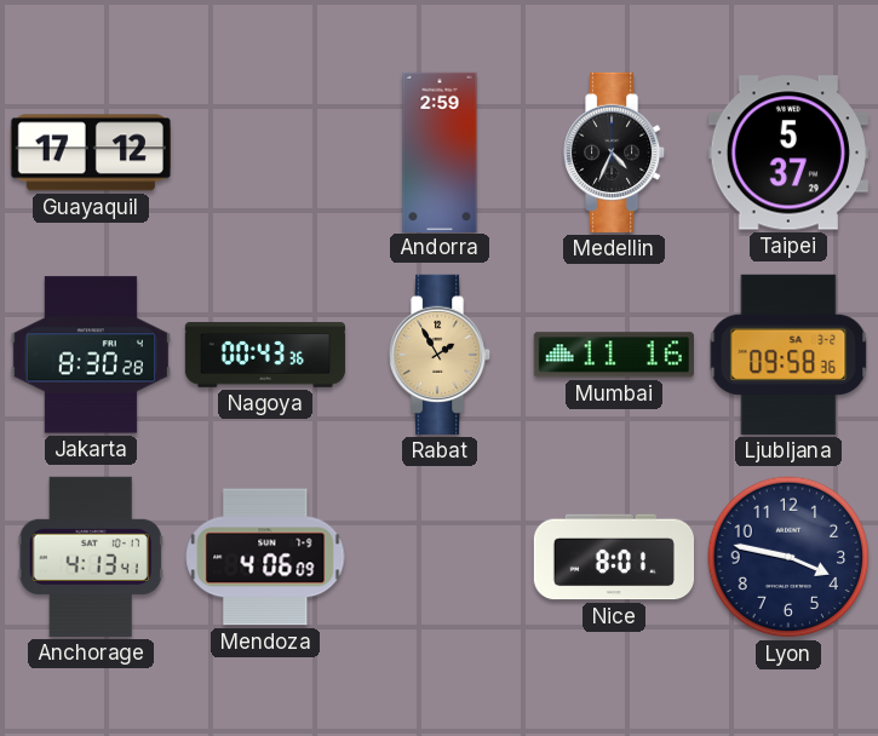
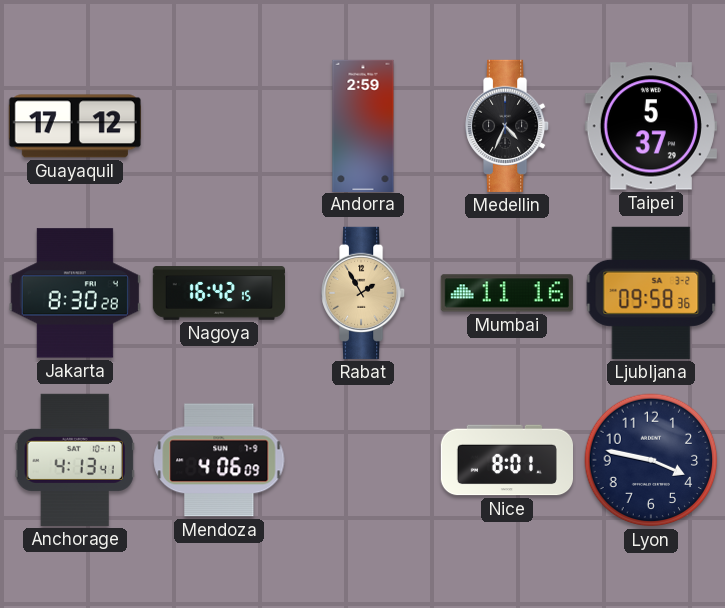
Nagoya: 00:43 -> 16:42 (218, 293)
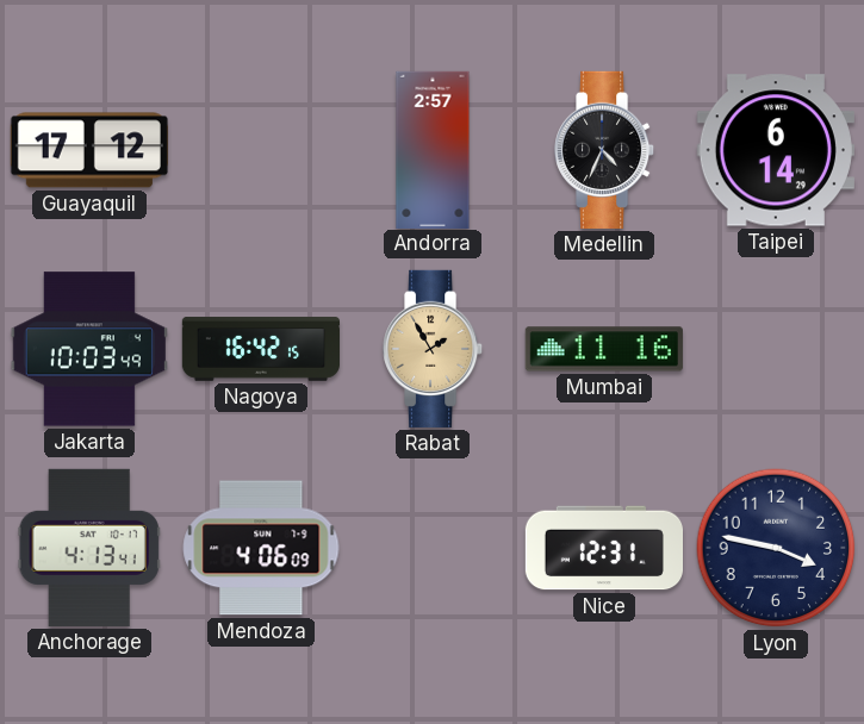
Andorra: 2:59 -> 2:57 (433, 149)
Taipei: 5:37 -> 6:14 (776, 150)
Jakarta: 8:30 -> 10:03 (89, 349)
Ljubljana: 09:58 -> none (651, 293)
Nice: 8:01 -> 12:31 (603, 548)
